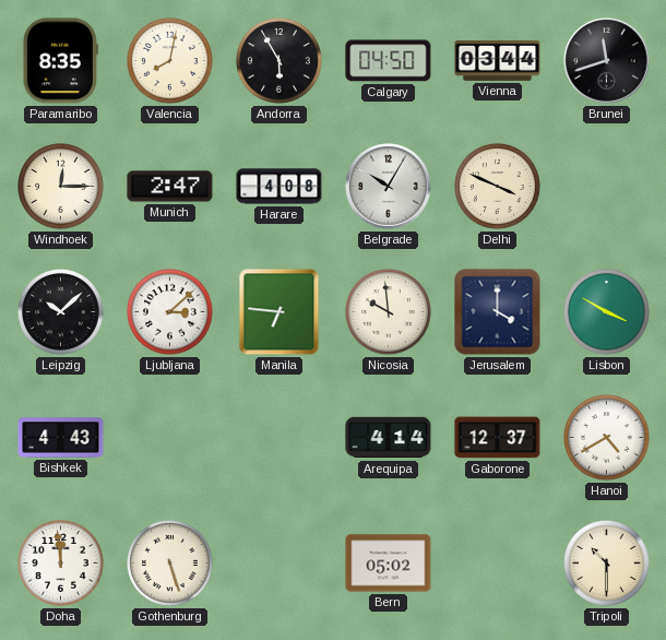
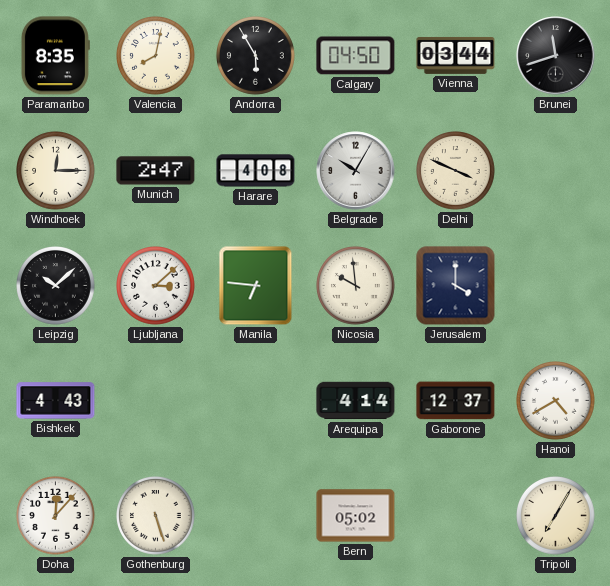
Lisbon: 3:50 -> none (607, 312)
Doha: 11:59 -> 12:07 (56, 516)
Tripoli: 10:30 -> 7:05 (556, 516)
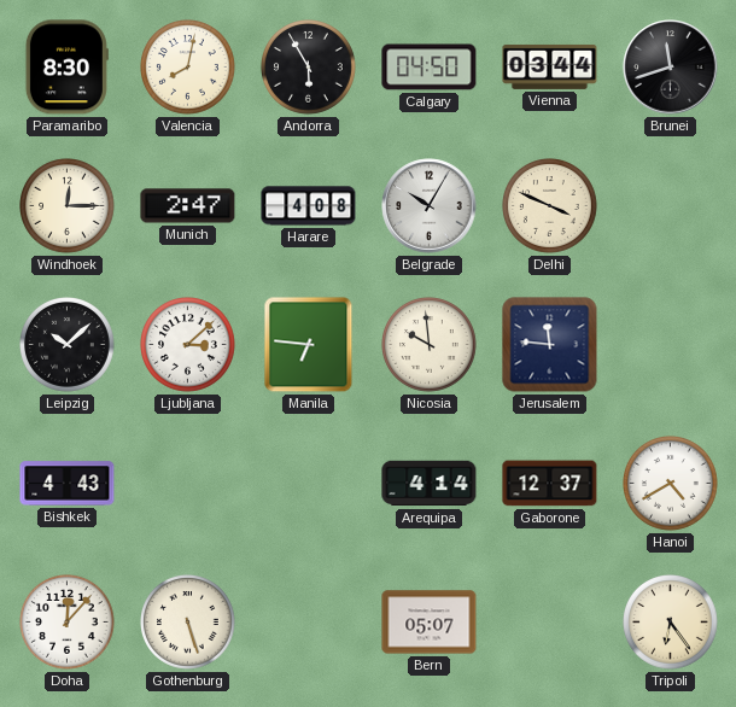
Paramaribo: 8:35 -> 8:30 (66, 68)
Jerusalem: 4:00 -> 11:46 (550, 345)
Bern: 05:02 -> 05:07 (430, 623)
Tripoli: 7:05 -> 6:24 (671, 623)
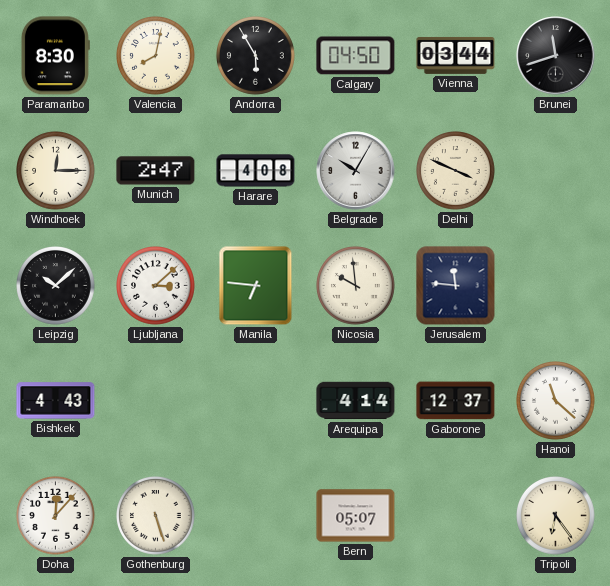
Hanoi: 4:40 -> 11:22 (556, 401)
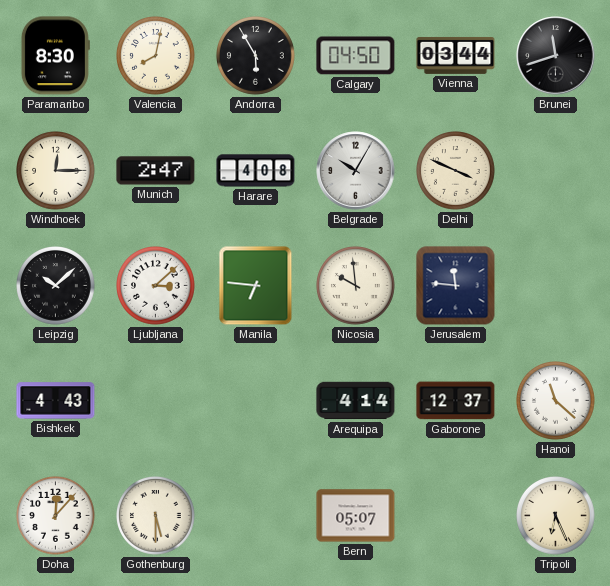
Gothenburg: 5:27 -> 5:30 (156, 516)
Tripoli: 6:24 -> 6:26 (556, 516)
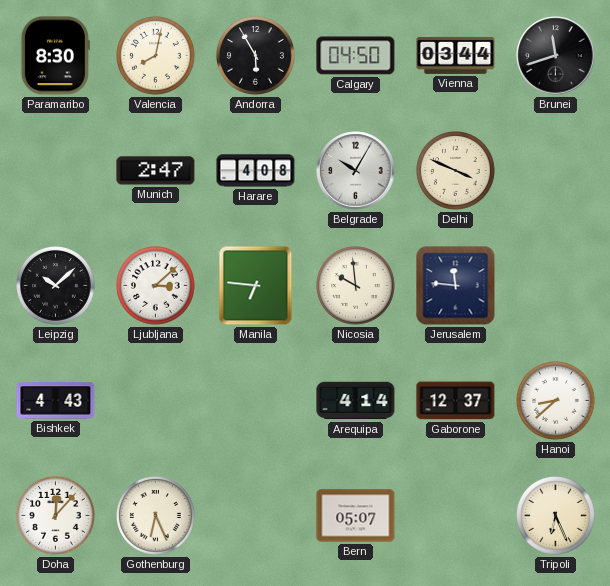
Windhoek: 12:15 -> none (56, 171)
Hanoi: 11:22 -> 8:38 (556, 401)
Gothenburg: 5:30 -> 6:26 (156, 516)
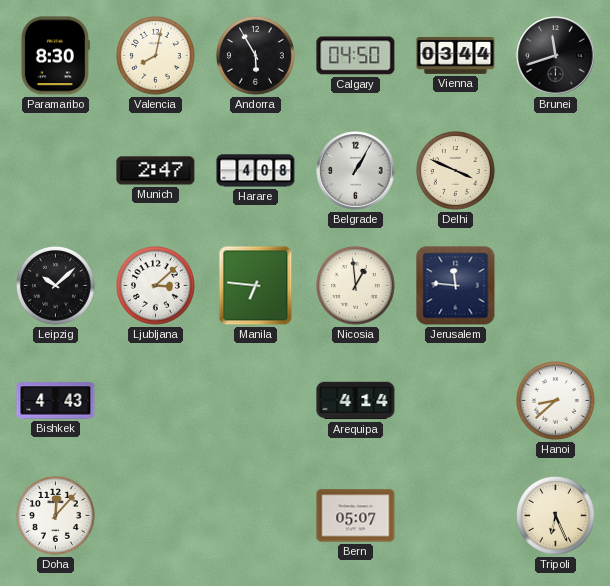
Belgrade: 10:05 -> 1:05 (356, 171)
Nicosia: 9:59 -> 12:59 (356, 286)
Gaborone: 12:37 -> none (456, 401)
Gothenburg: 6:26 -> none (156, 516)
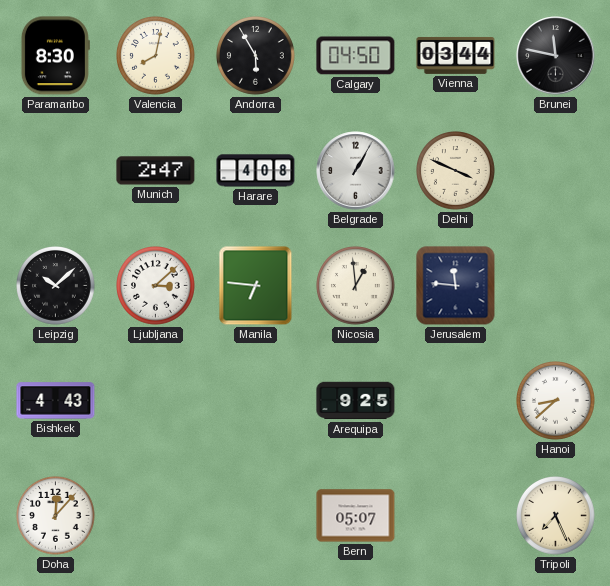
Brunei: 11:42 -> 11:47 (556, 56)
Arequipa: 4:14 -> 9:25 (356, 401)
Tripoli: 6:26 -> 7:26 (556, 516)
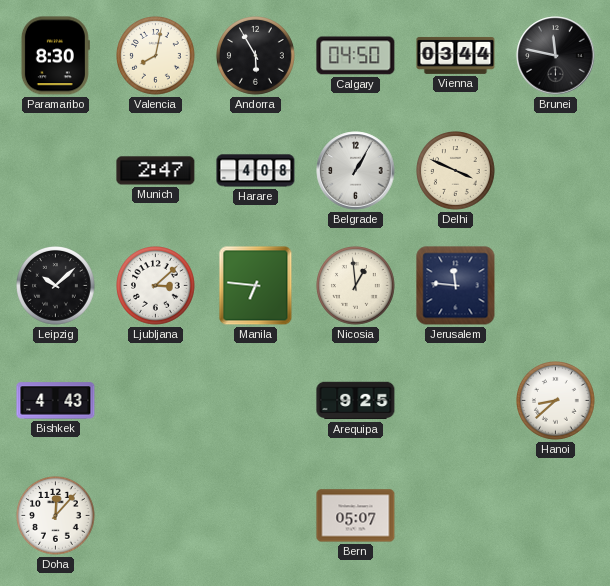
Tripoli: 7:26 -> none (556, 516)
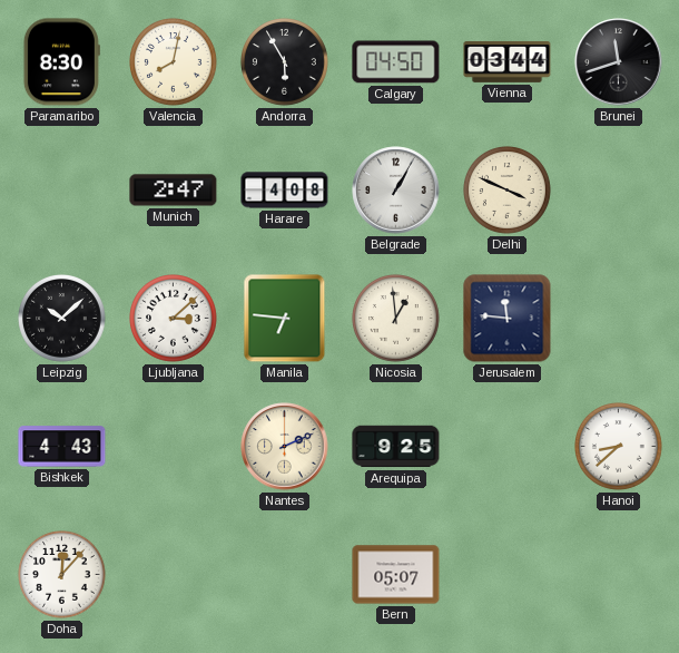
Brunei: 11:47 -> 11:42 (619, 62)
Nantes: none -> 2:11 (285, 447)
